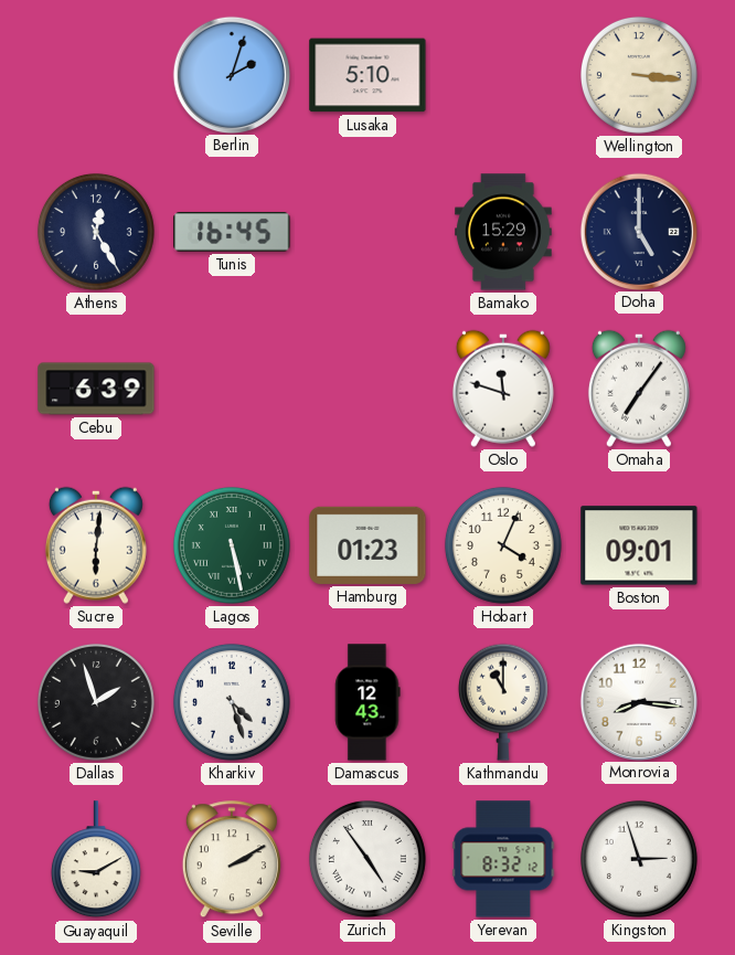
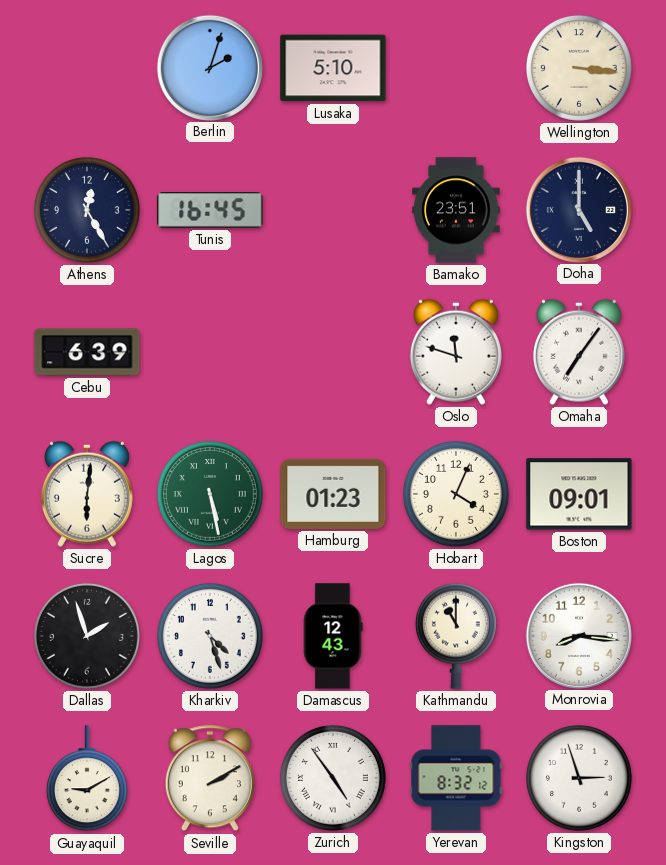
Bamako: 15:29 -> 23:51 (457, 210)
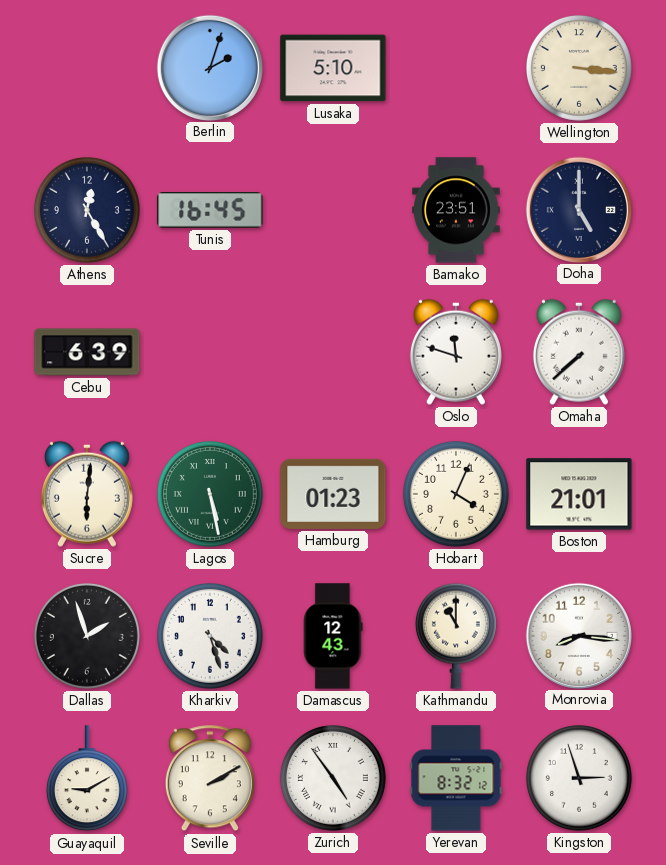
Omaha: 7:06 -> 7:38 (579, 352)
Boston: 09:01 -> 21:01 (579, 494)
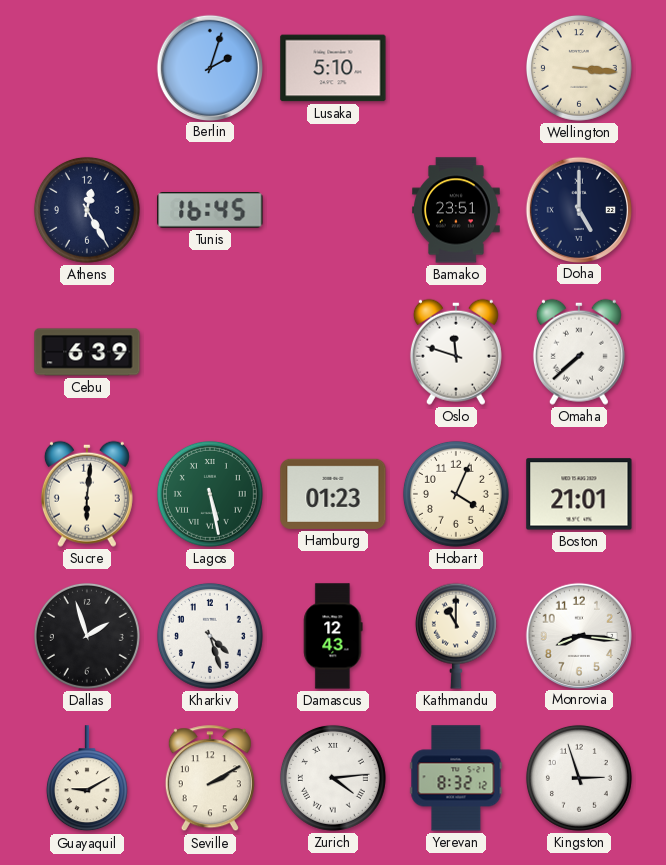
Zurich: 4:54 -> 4:14 (333, 778)
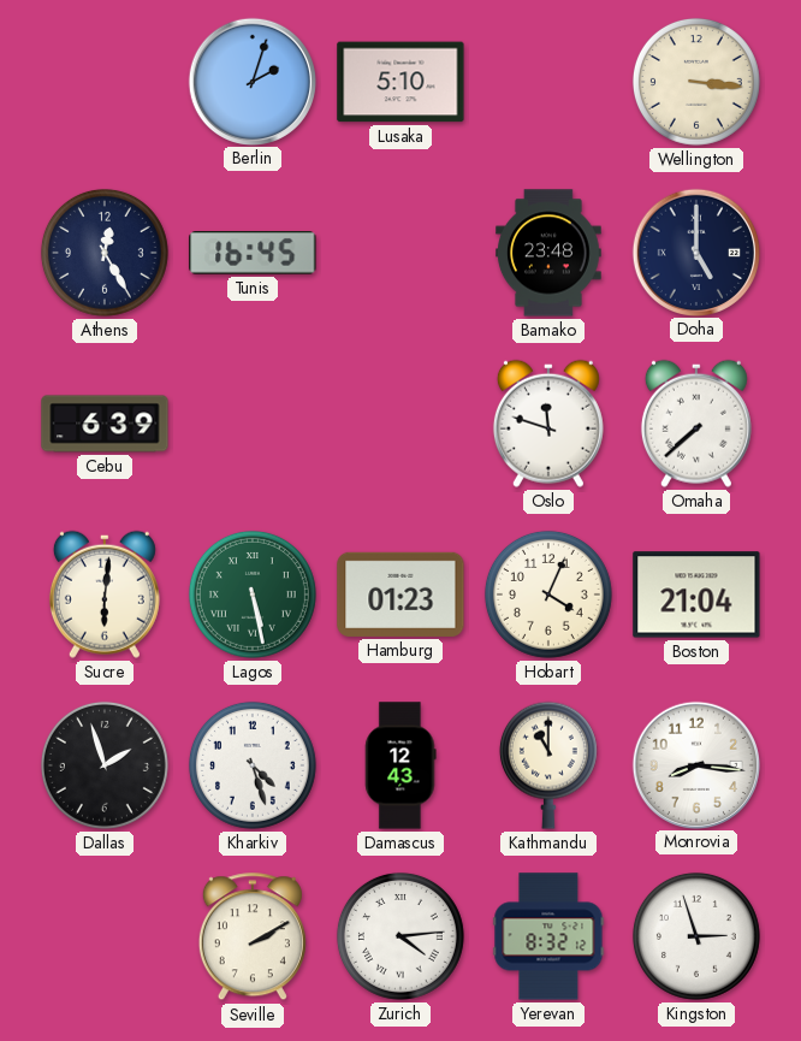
Bamako: 23:51 -> 23:48 (550, 253)
Boston: 21:01 -> 21:04 (696, 595)
Guayaquil: 9:10 -> none (87, 779)
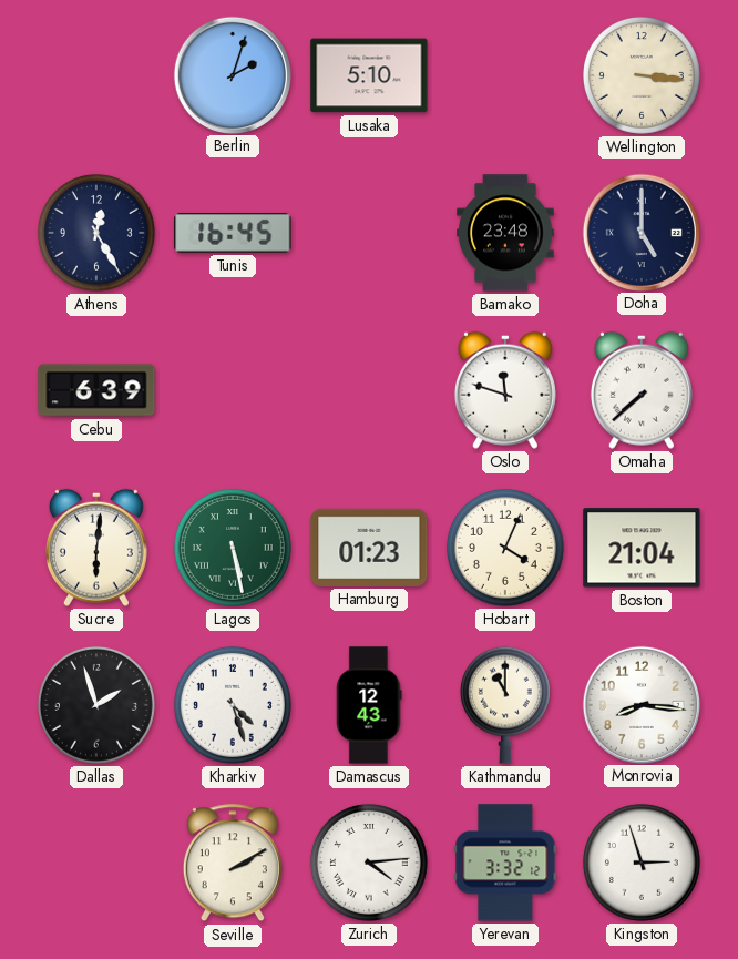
Yerevan: 8:32 -> 3:32 (505, 863)
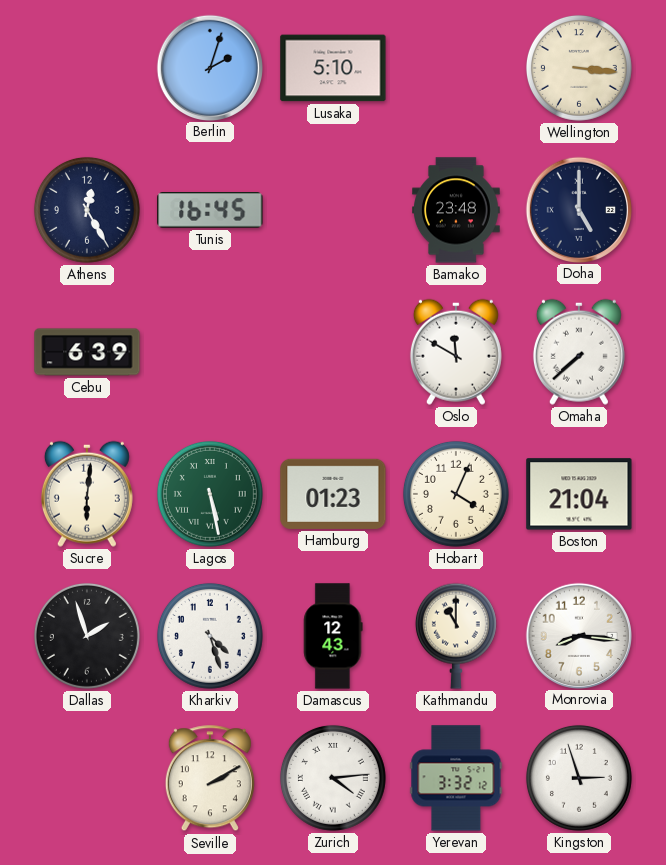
Oslo: 11:48 -> 11:50 (456, 352)
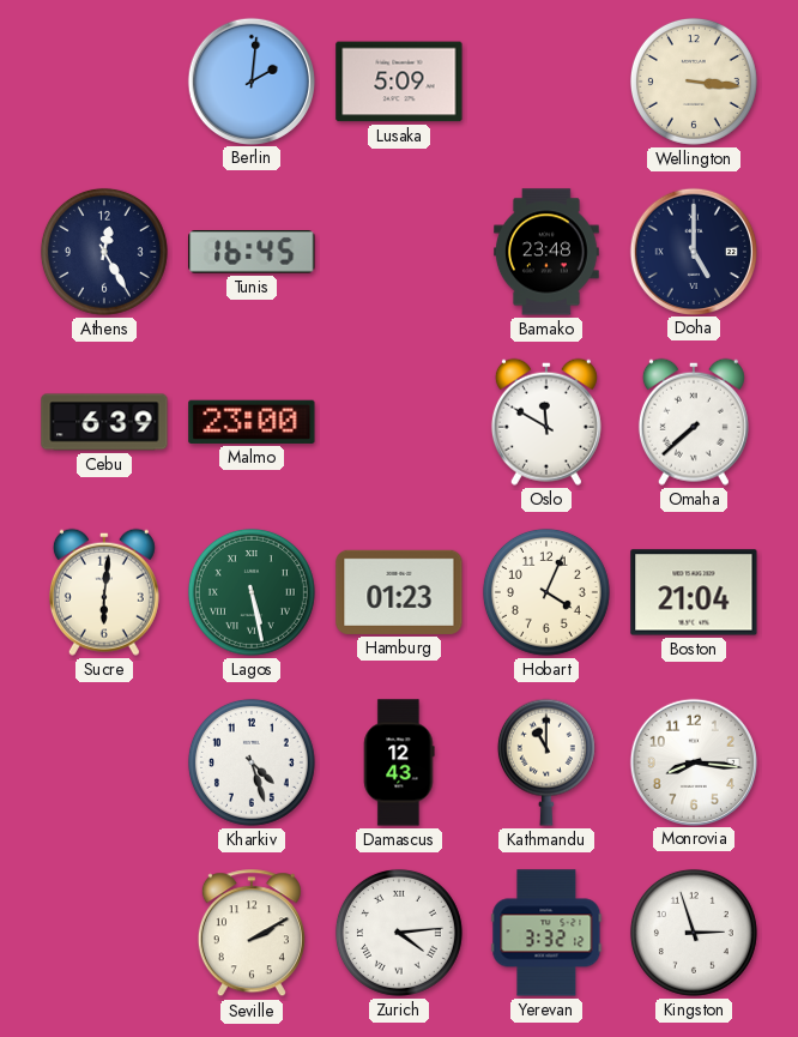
Berlin: 2:03 -> 2:01 (250, 80)
Lusaka: 5:10 -> 5:09 (399, 82)
Malmo: none -> 23:00 (252, 422)
Dallas: 1:57 -> none (87, 636)
